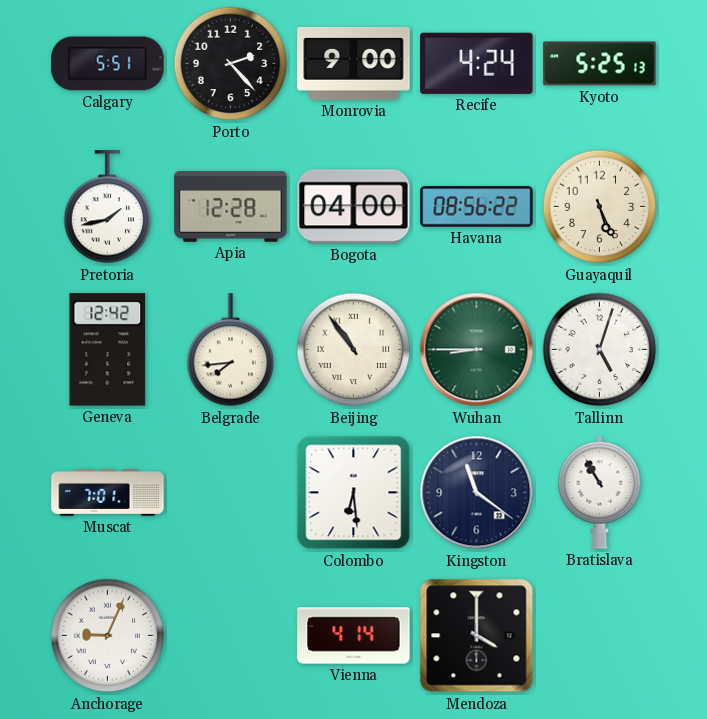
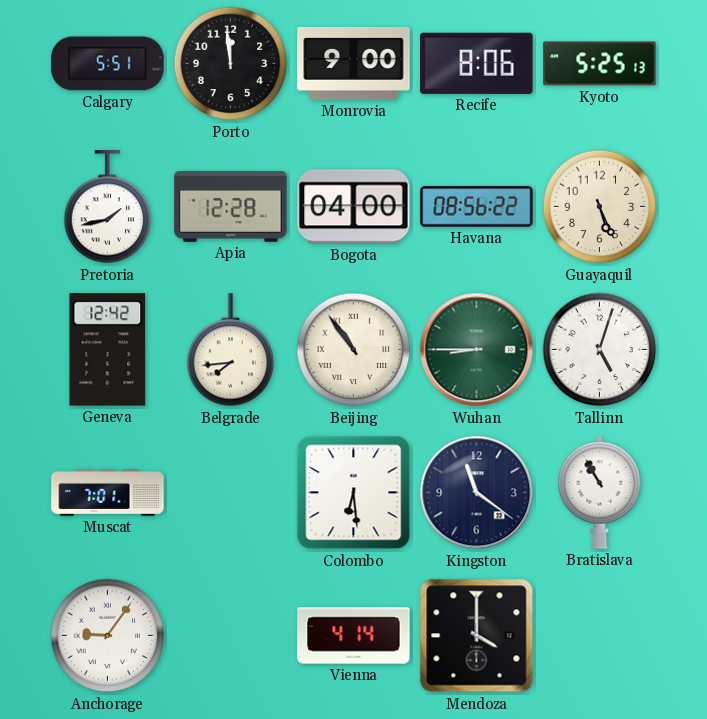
Porto: 2:23 -> 11:59 (231, 64)
Recife: 4:24 -> 8:06 (477, 63)
Anchorage: 9:04 -> 9:06 (108, 636)
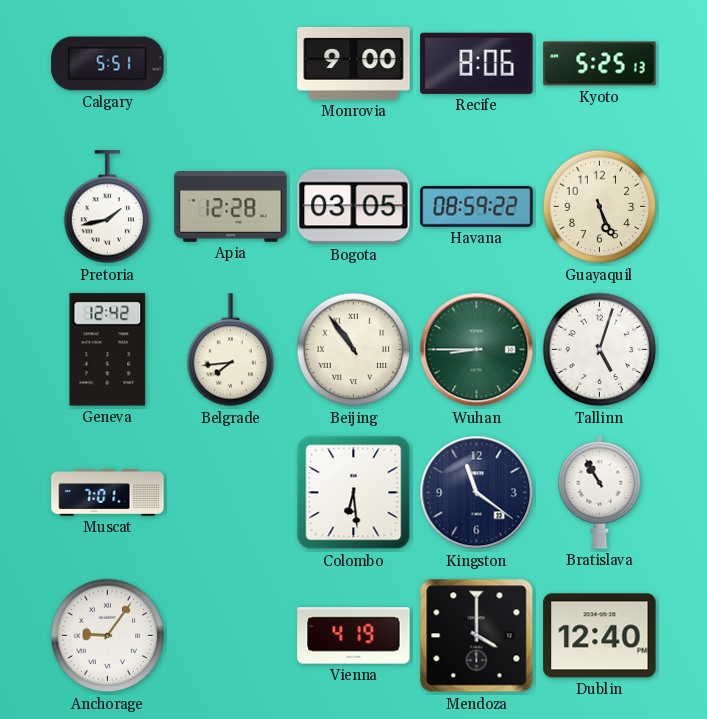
Porto: 11:59 -> none (231, 64)
Bogota: 04:00 -> 03:05 (354, 207)
Havana: 08:56 -> 08:59 (477, 207)
Vienna: 4:14 -> 4:19 (354, 636)
Dublin: none -> 12:40 (600, 636)
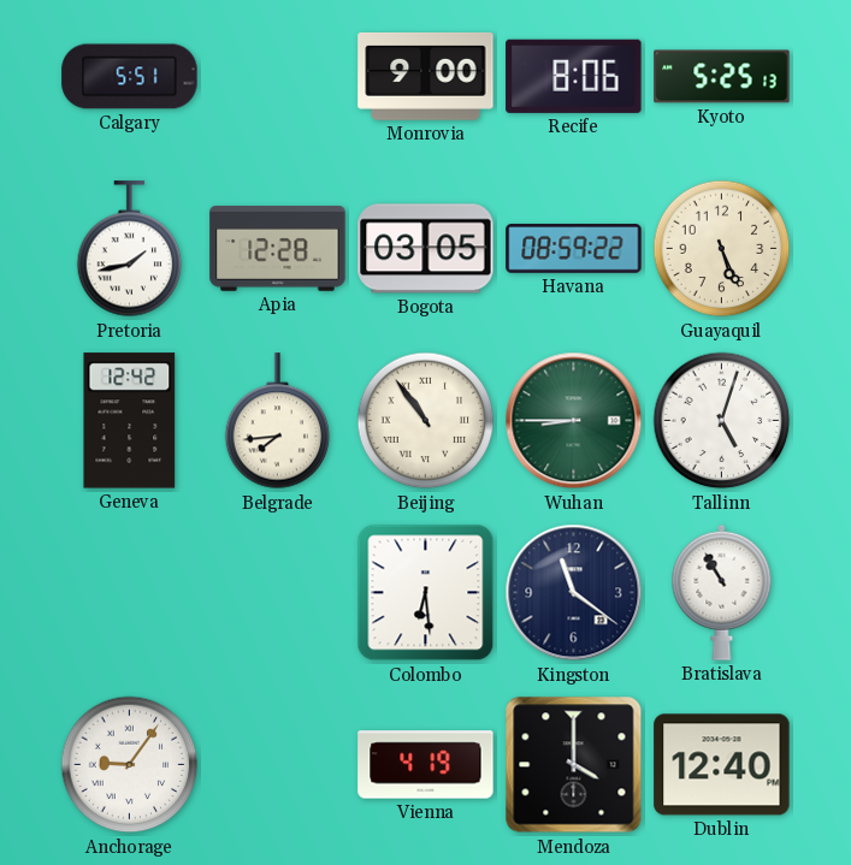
Muscat: 7:01 -> none (108, 493)
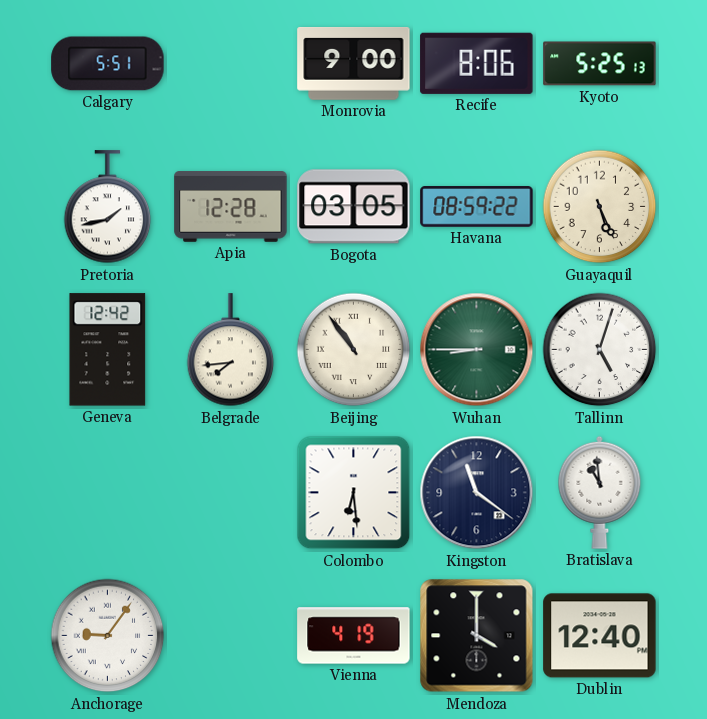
Bratislava: 10:55 -> 10:59 (600, 492)
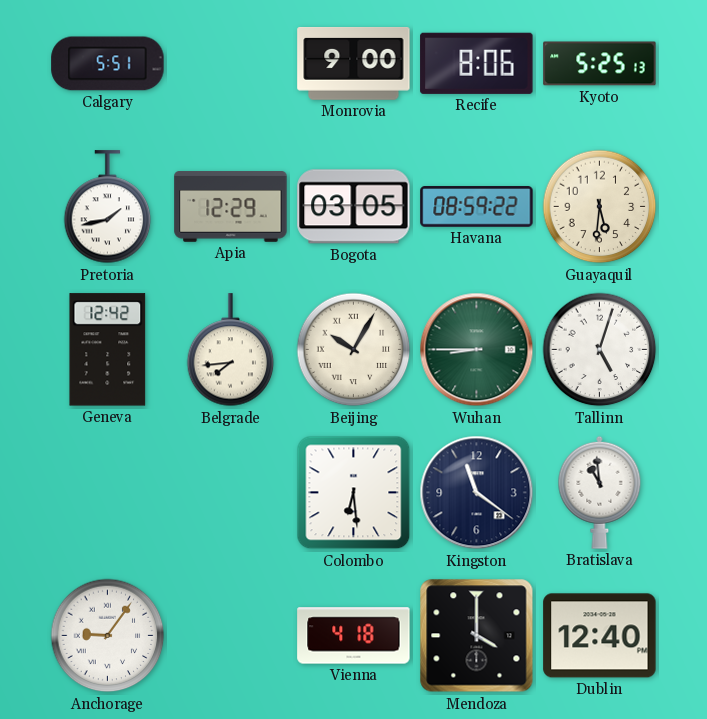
Apia: 12:28 -> 12:29 (231, 207)
Guayaquil: 5:26 -> 5:31 (600, 207)
Beijing: 10:54 -> 10:05 (354, 350)
Vienna: 4:19 -> 4:18 (354, 636)
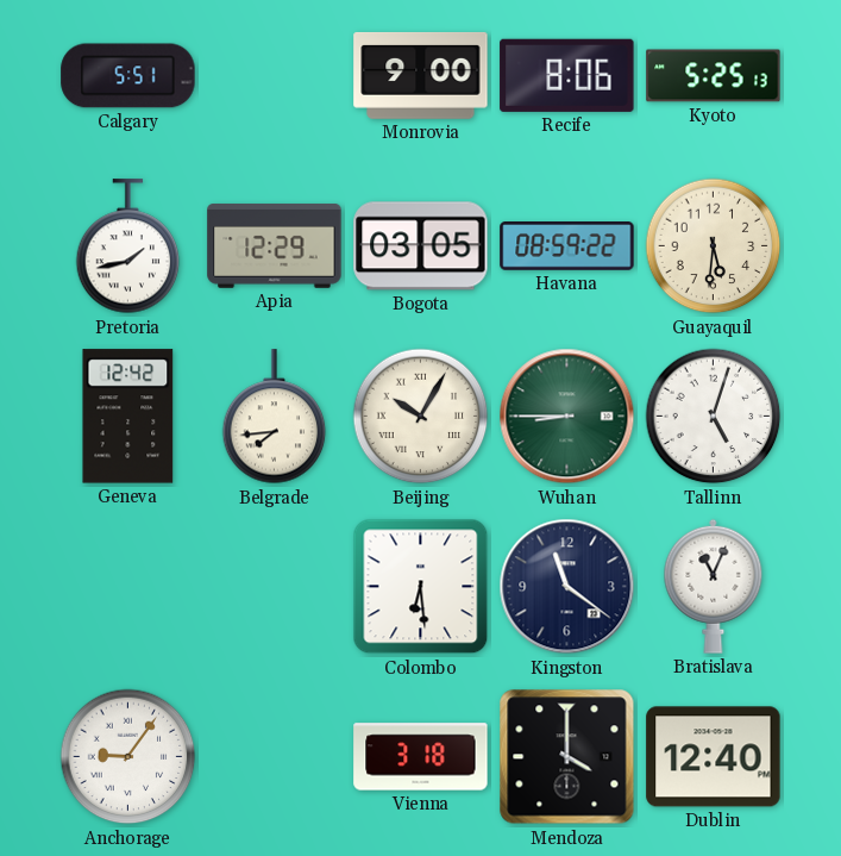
Bratislava: 10:59 -> 11:04 (714, 586)
Vienna: 4:18 -> 3:18 (421, 757)
